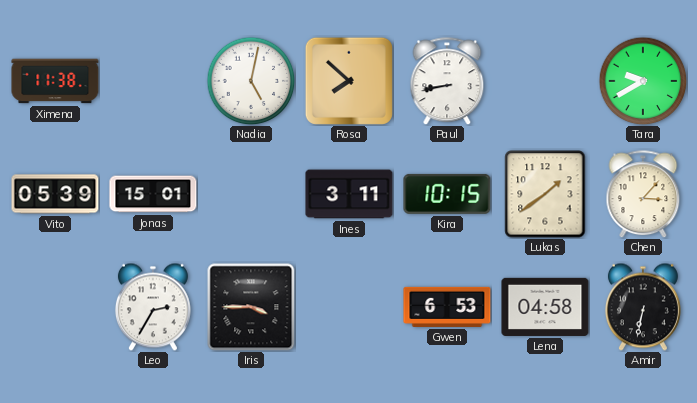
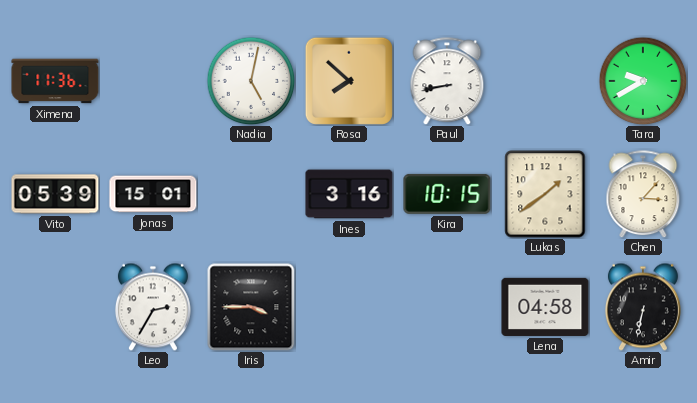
Ximena: 11:38 -> 11:36 (55, 81)
Ines: 3:11 -> 3:16 (349, 194)
Gwen: 6:53 -> none (447, 307)
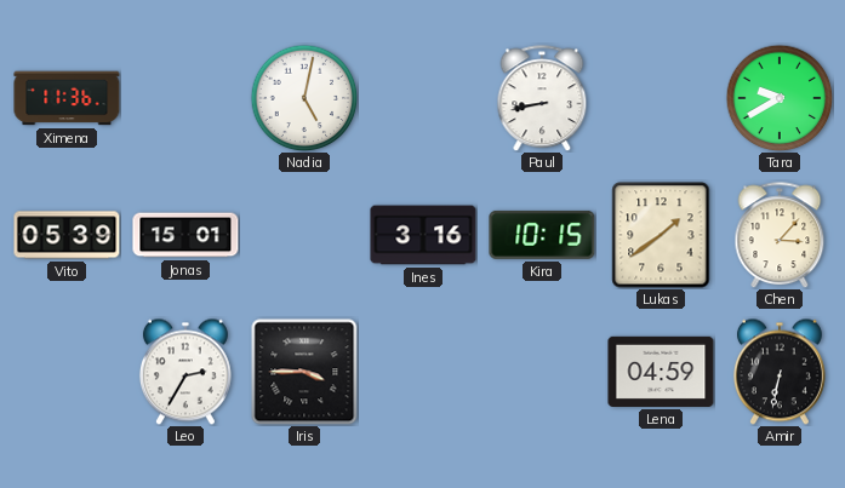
Rosa: 7:52 -> none (349, 81)
Lena: 04:58 -> 04:59 (661, 372)
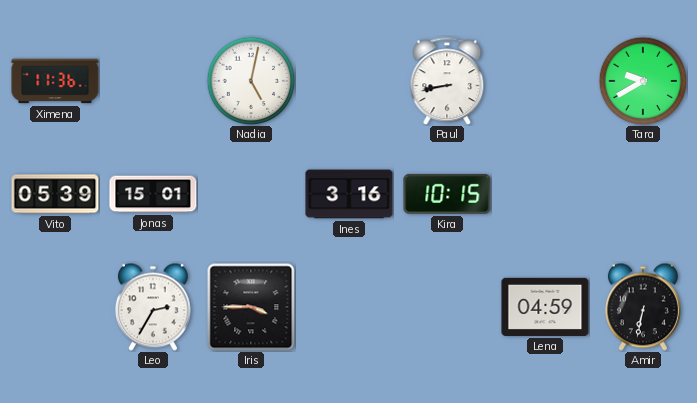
Lukas: 1:39 -> none (661, 235)
Chen: 3:07 -> none (780, 235)
